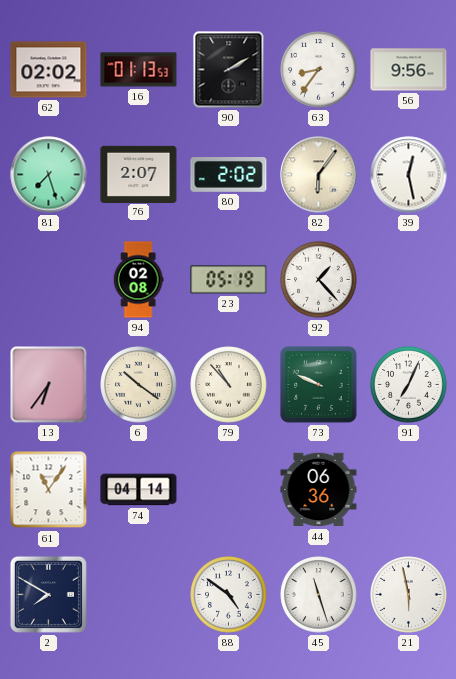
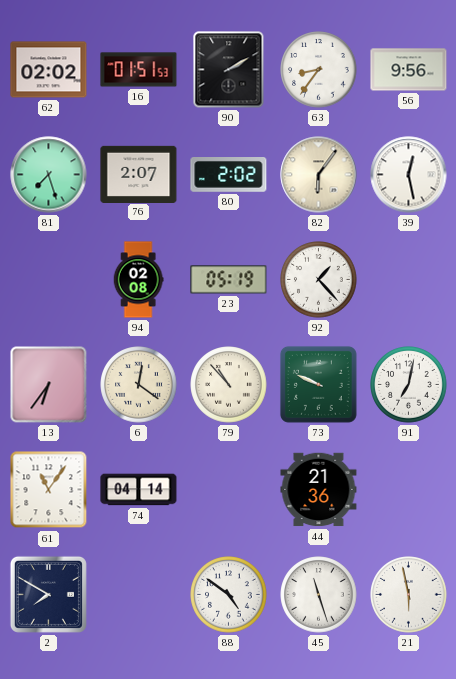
16: 01:13 -> 01:51 (139, 70)
6: 10:21 -> 12:21 (139, 385)
91: 7:04 -> 7:02 (409, 385)
44: 06:36 -> 21:36 (319, 490)
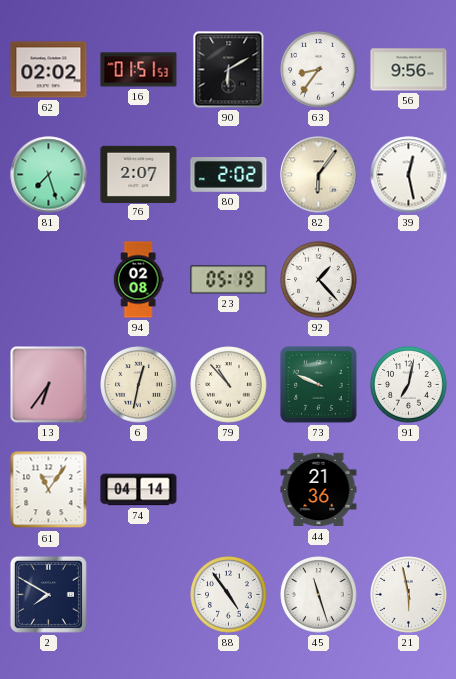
90: 2:10 -> 6:10 (229, 70)
6: 12:21 -> 12:32 (139, 385)
88: 4:51 -> 4:54 (229, 595)
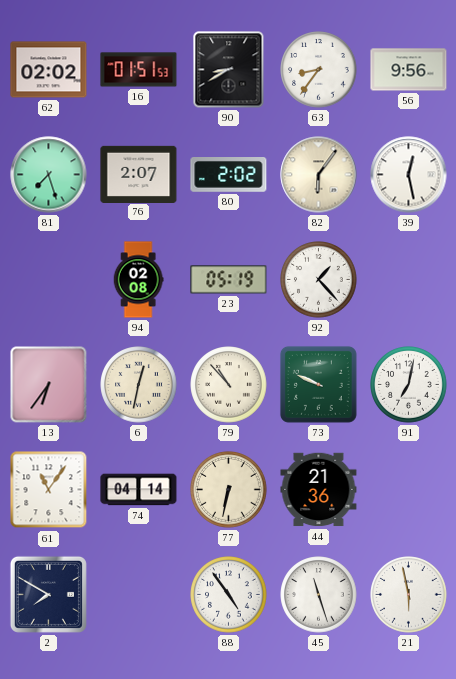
90: 6:10 -> 8:40 (229, 70)
77: none -> 6:32 (229, 490)
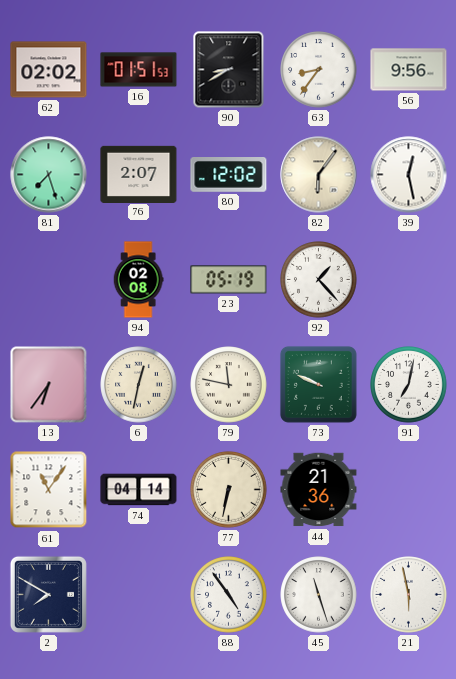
80: 2:02 -> 12:02 (229, 175)
79: 10:53 -> 11:47 (229, 385)
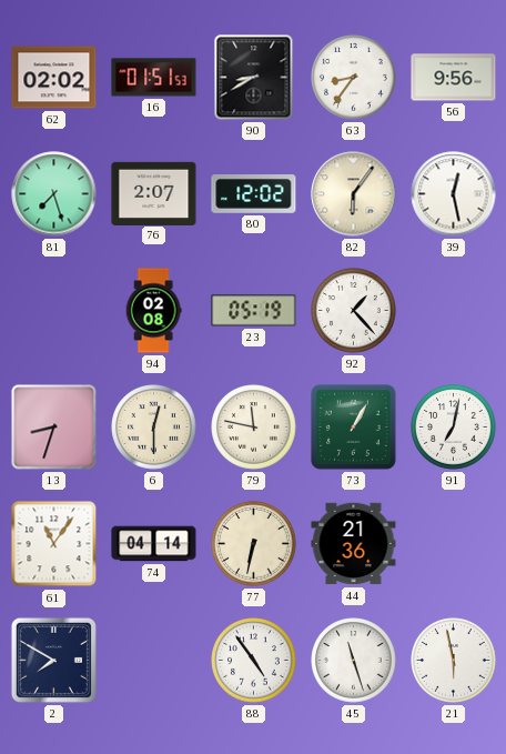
13: 6:36 -> 8:33 (54, 428)
6: 12:32 -> 12:30 (154, 428)
73: 9:49 -> 1:05 (353, 426)
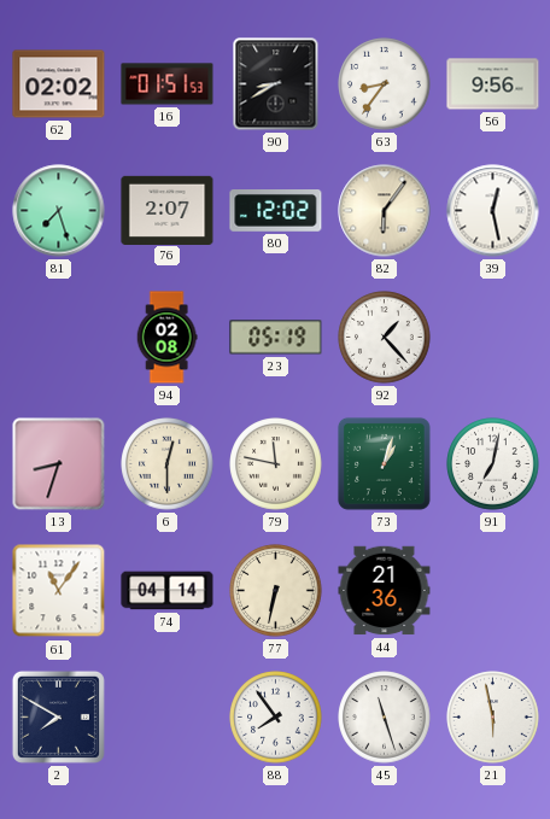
73: 1:05 -> 1:03 (384, 463)
88: 4:54 -> 7:54 (276, 718)
